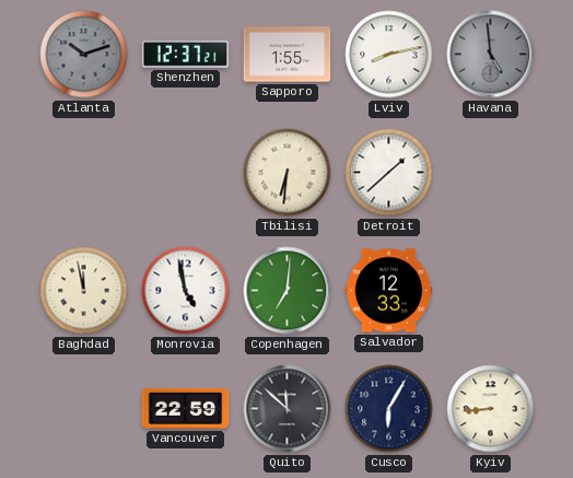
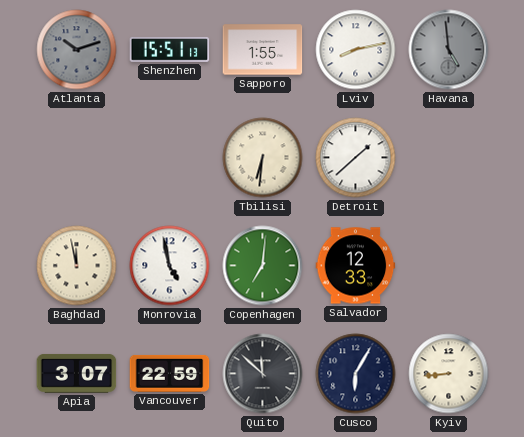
Shenzhen: 12:37 -> 15:51 (170, 49)
Apia: none -> 3:07 (77, 373)
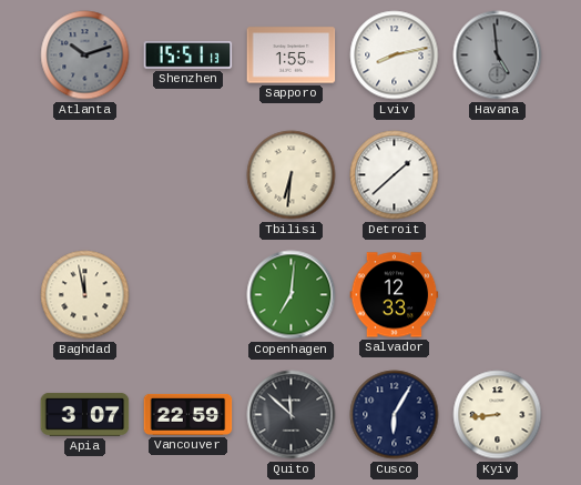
Monrovia: 4:58 -> none (170, 266)
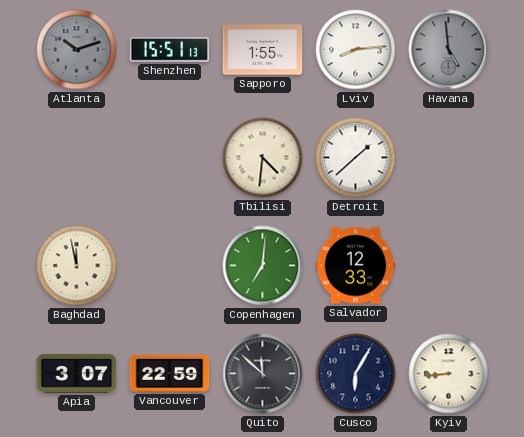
Lviv: 8:13 -> 8:14 (356, 50)
Tbilisi: 6:31 -> 4:31 (263, 158)
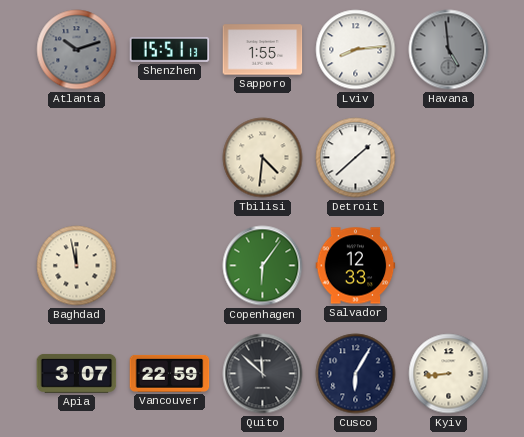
Copenhagen: 7:01 -> 6:06 (263, 266)
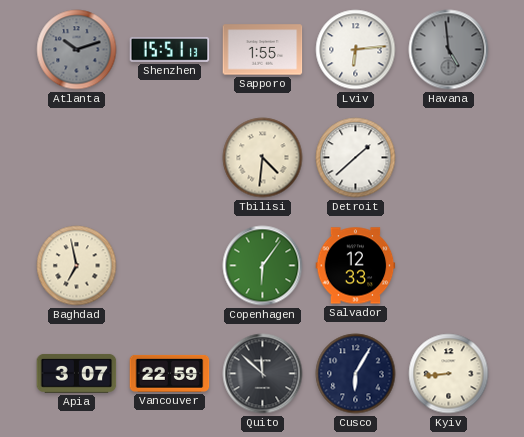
Lviv: 8:14 -> 6:14 (356, 50)
Baghdad: 11:58 -> 6:58 (77, 266)
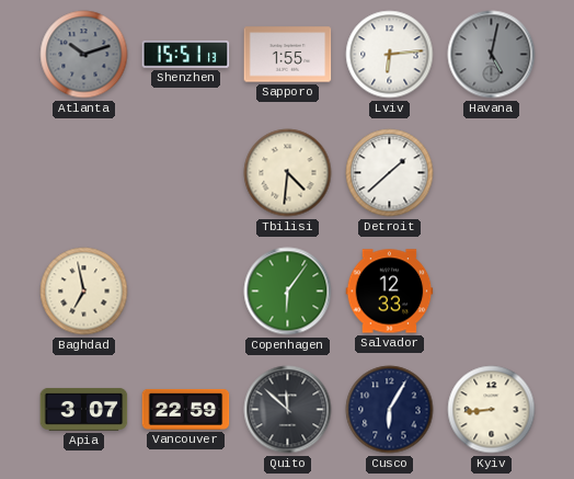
Havana: 4:59 -> 5:02 (492, 55)
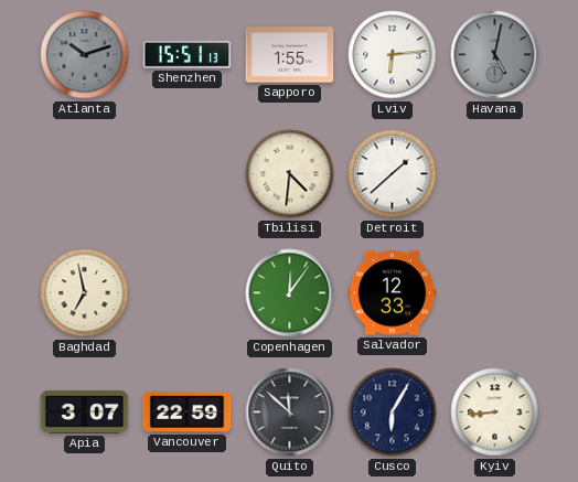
Copenhagen: 6:06 -> 12:06 (290, 293)
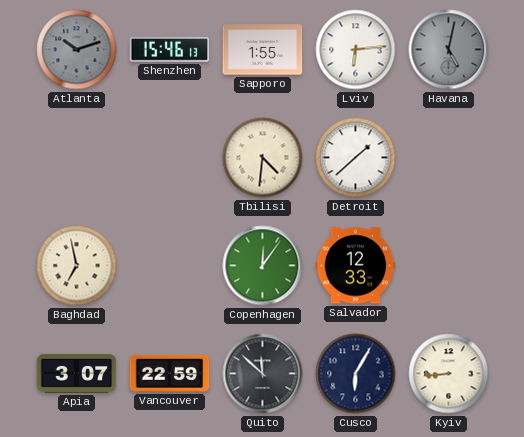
Shenzhen: 15:51 -> 15:46 (170, 49)
